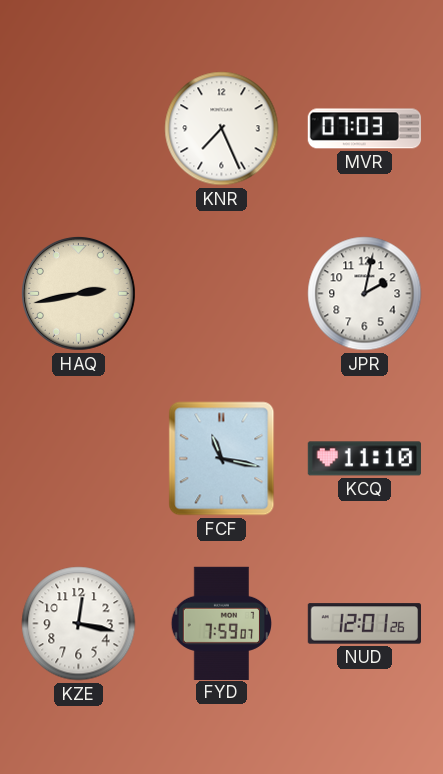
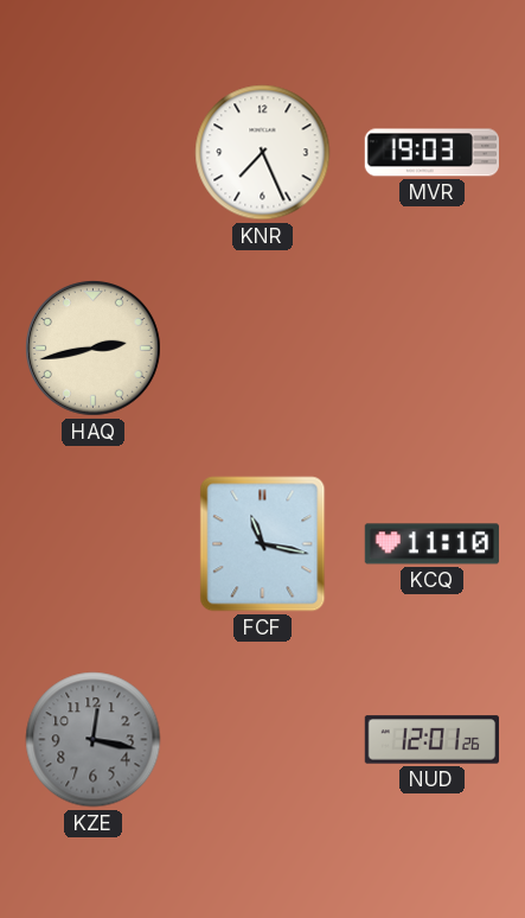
MVR: 07:03 -> 19:03 (431, 153)
JPR: 2:02 -> none (365, 294)
KZE dial: white -> grey (94, 740)
FYD: 7:59 -> none (221, 623)
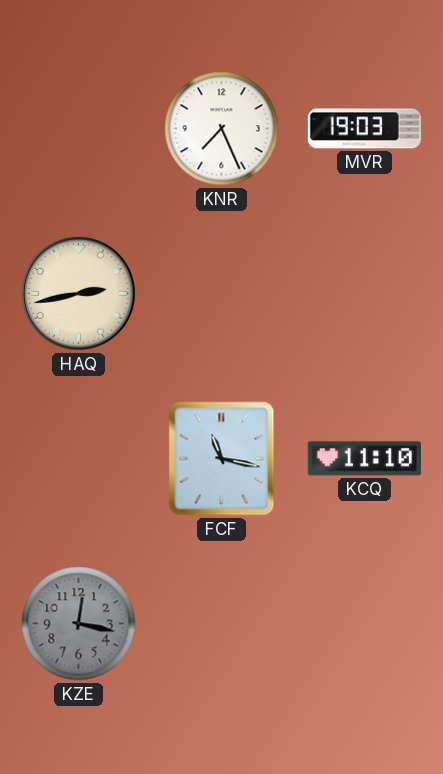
NUD: 12:01 -> none (431, 740)
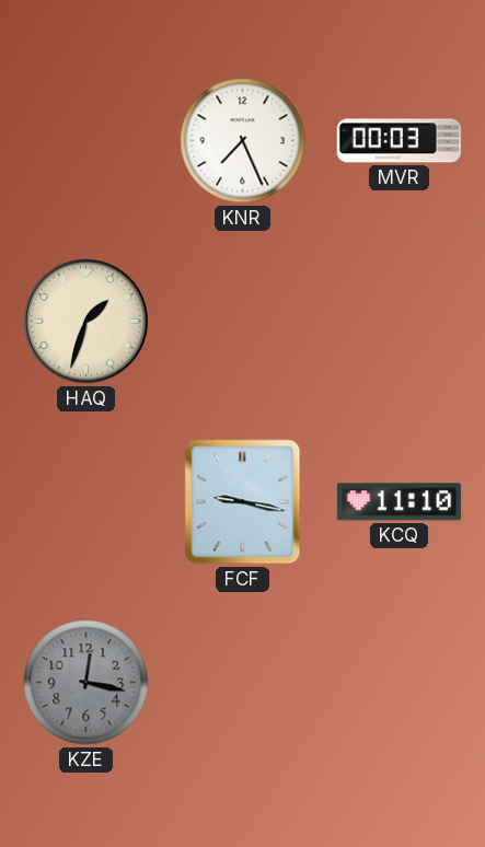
MVR: 19:03 -> 00:03 (399, 141)
HAQ: 2:43 -> 1:33 (85, 321)
FCF: 11:17 -> 9:17 (243, 502)
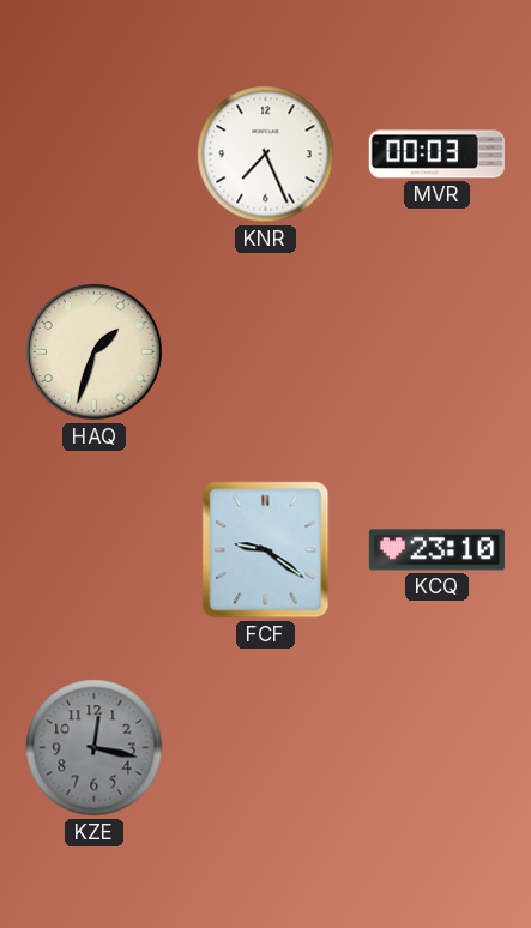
FCF: 9:17 -> 9:21 (266, 550)
KCQ: 11:10 -> 23:10 (436, 550)
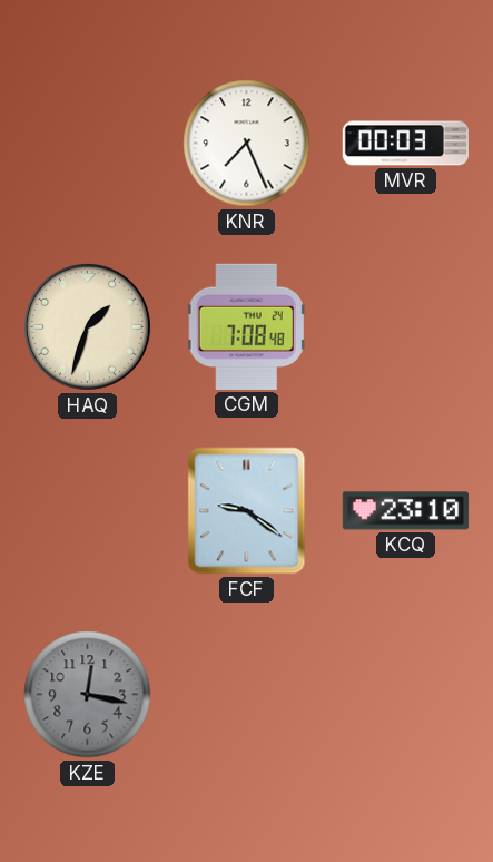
CGM: none -> 7:08 (246, 326)
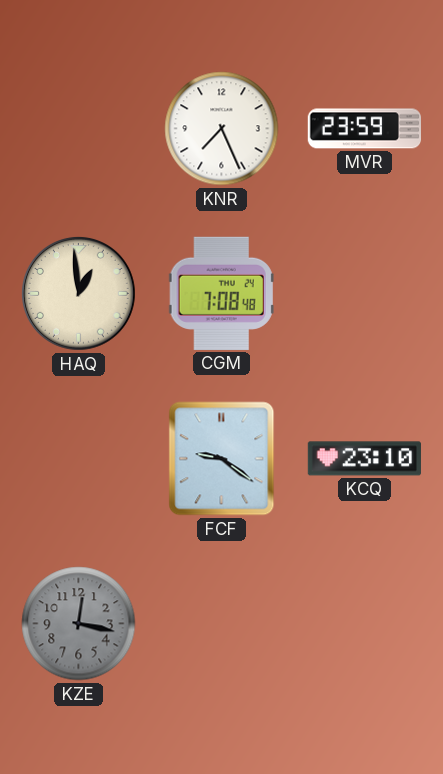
MVR: 00:03 -> 23:59 (364, 129)
HAQ: 1:33 -> 12:59 (78, 293)
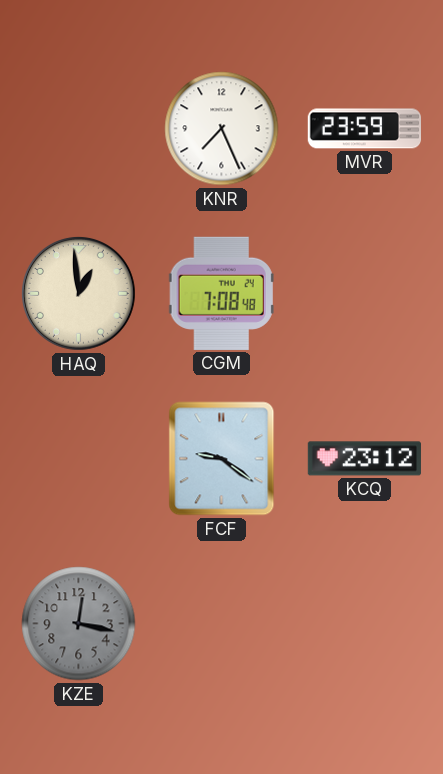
KCQ: 23:10 -> 23:12 (364, 459)
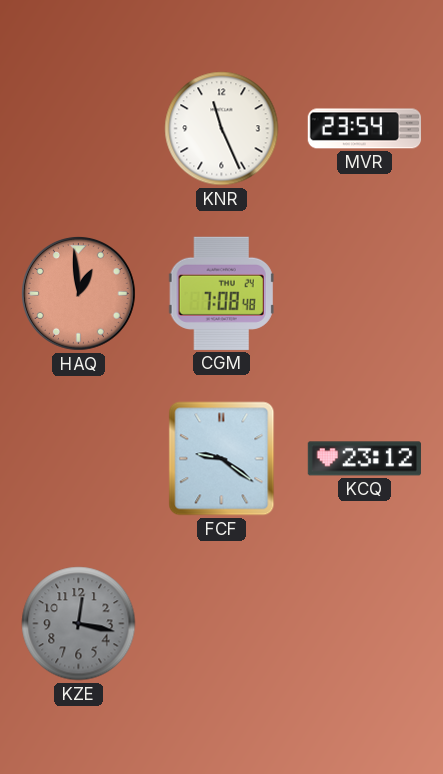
KNR: 7:26 -> 11:26 (222, 129)
MVR: 23:59 -> 23:54 (364, 129)
HAQ dial: cream -> salmon (78, 293)
